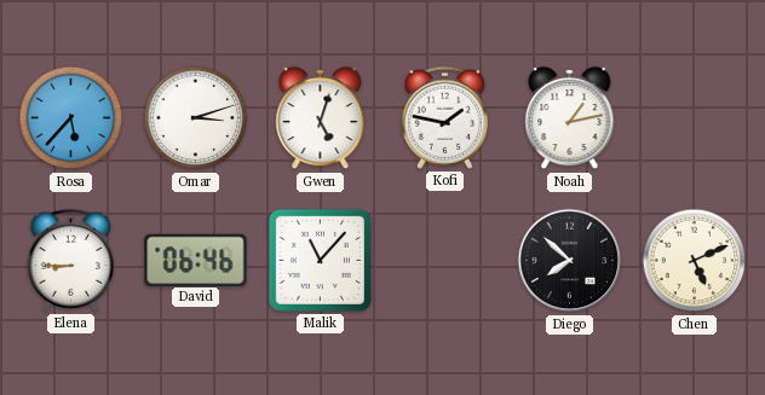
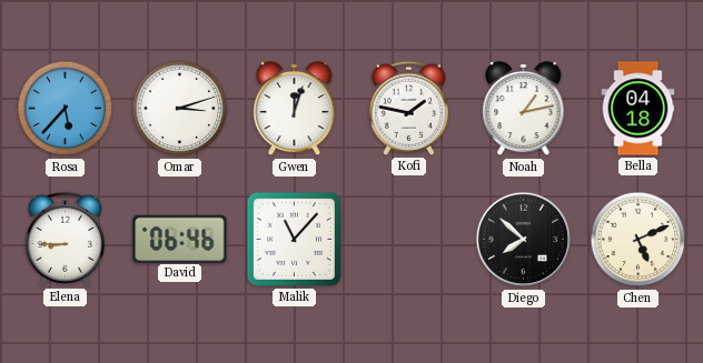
Gwen: 5:03 -> 12:03 (295, 109)
Bella: none -> 04:18 (638, 109)
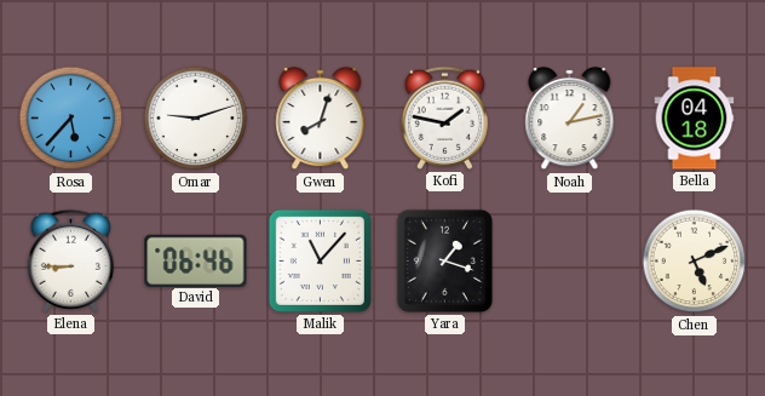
Omar: 3:12 -> 9:12 (196, 119)
Gwen: 12:03 -> 8:03 (321, 119)
Yara: none -> 1:18 (444, 260)
Diego: 7:52 -> none (524, 240)
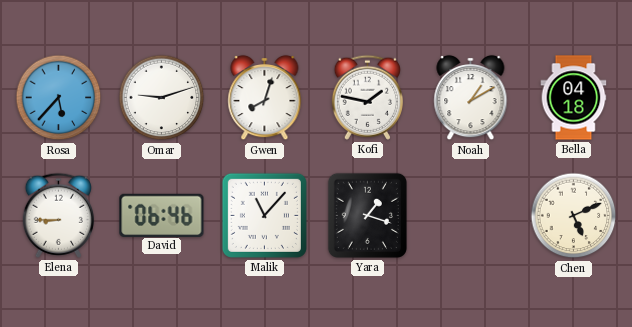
Noah: 1:13 -> 1:10 (471, 98)
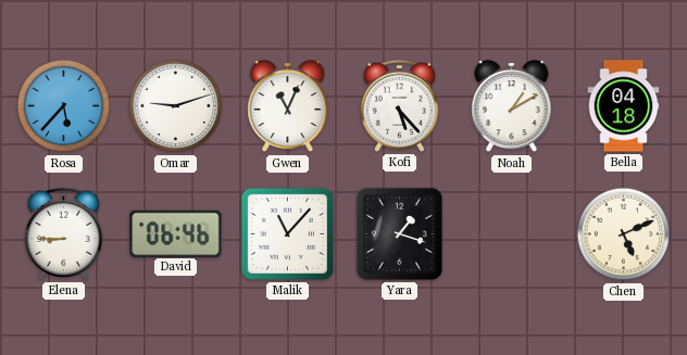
Gwen: 8:03 -> 11:04 (288, 106)
Kofi: 1:47 -> 5:23 (399, 105)
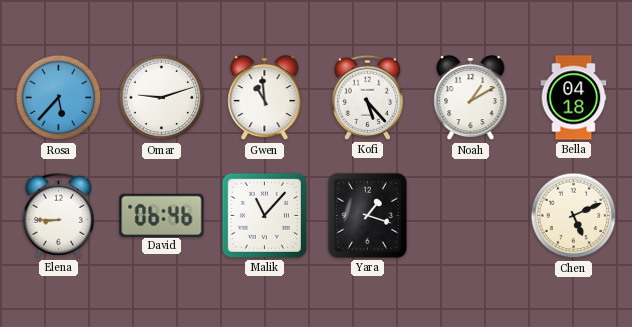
Gwen: 11:04 -> 10:59 (265, 98)
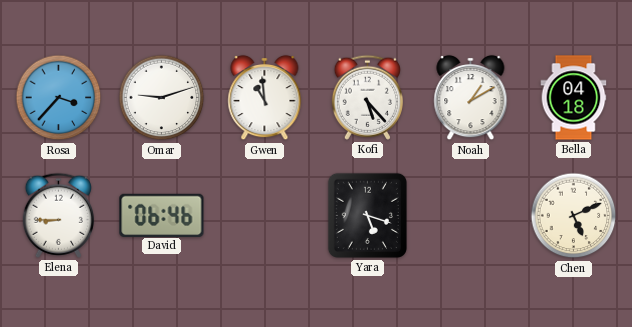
Rosa: 5:37 -> 3:37 (59, 98)
Malik: 11:07 -> none (264, 215)
Yara: 1:18 -> 5:18 (367, 215)
